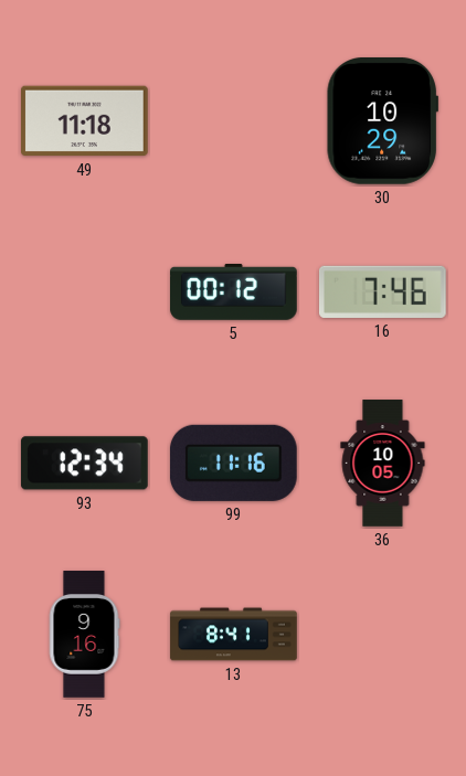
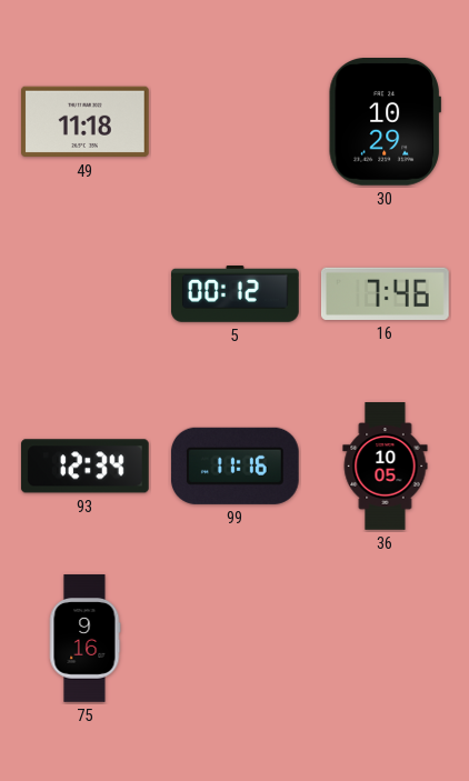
13: 8:41 -> none (234, 635)
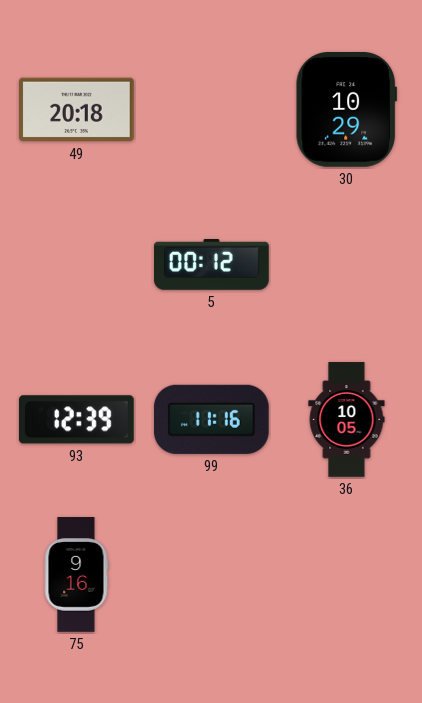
49: 11:18 -> 20:18 (77, 110)
16: 7:46 -> none (386, 293)
93: 12:34 -> 12:39 (76, 420)
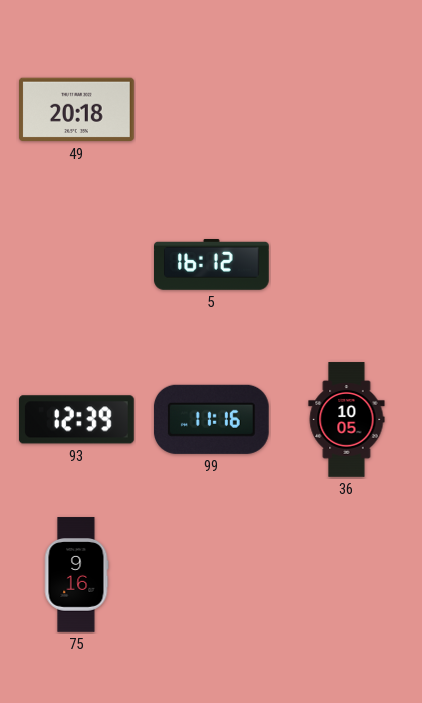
30: 10:29 -> none (346, 110)
5: 00:12 -> 16:12 (212, 265)
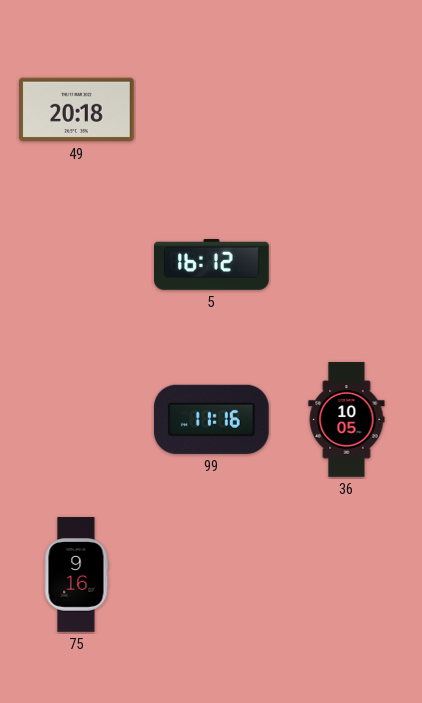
93: 12:39 -> none (76, 420)
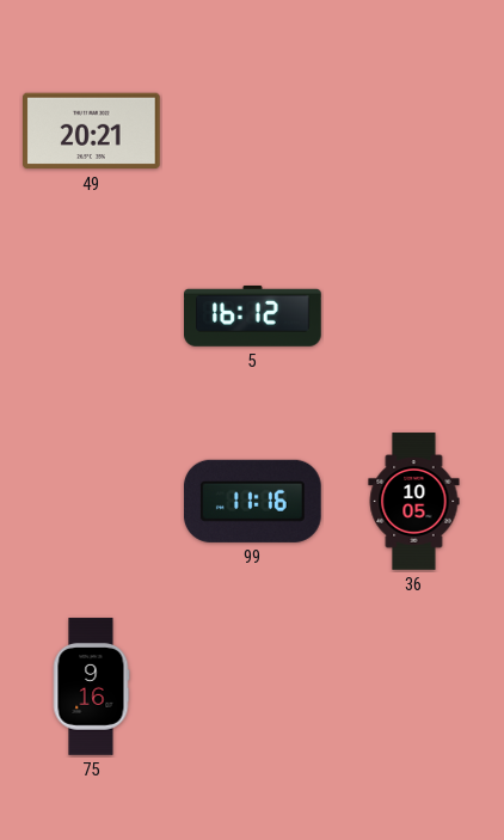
49: 20:18 -> 20:21 (92, 131)
